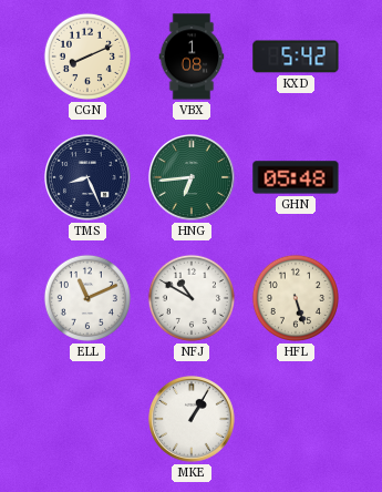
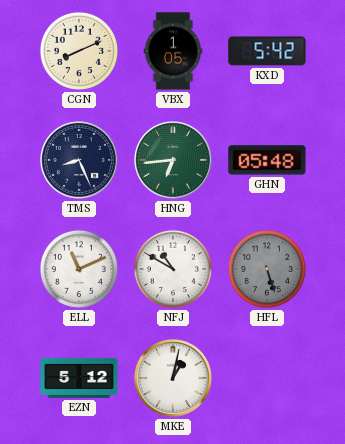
VBX: 1:08 -> 1:05 (173, 51)
HFL dial: cream -> grey (267, 269)
EZN: none -> 5:12 (79, 378)
MKE: 1:05 -> 1:02 (174, 379)
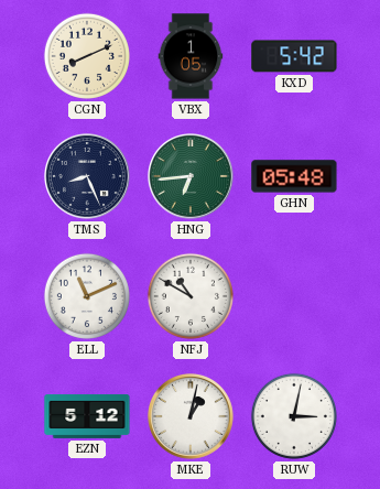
HFL: 5:27 -> none (267, 269)
RUW: none -> 3:02 (294, 416)
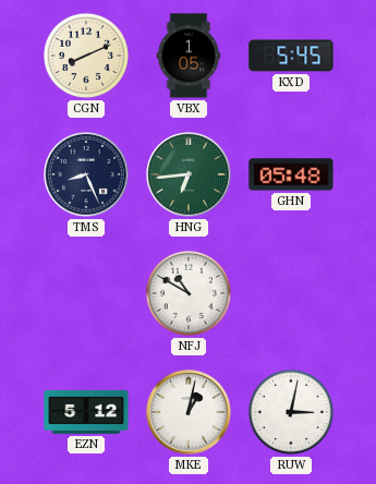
KXD: 5:42 -> 5:45 (291, 56)
ELL: 11:11 -> none (87, 296)
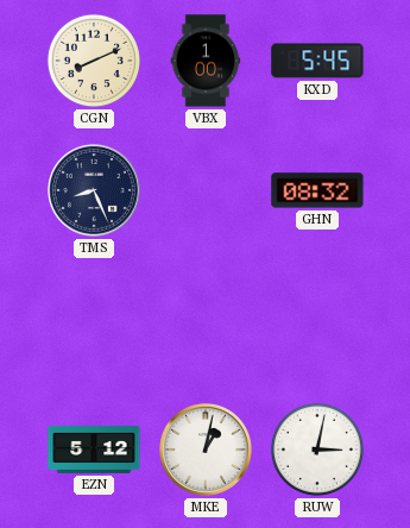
VBX: 1:05 -> 1:00 (206, 61)
HNG: 6:44 -> none (190, 176)
GHN: 05:48 -> 08:32 (317, 190)
NFJ: 10:50 -> none (189, 293)
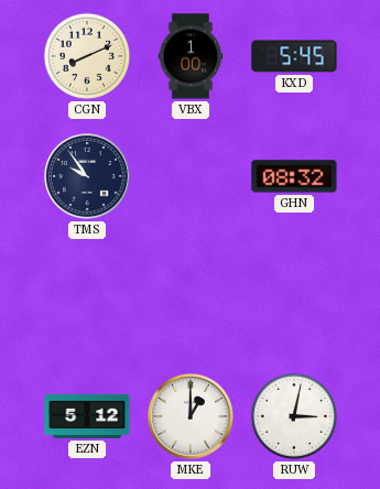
TMS: 8:26 -> 9:54 (88, 177)
MKE: 1:02 -> 1:00 (192, 417)
